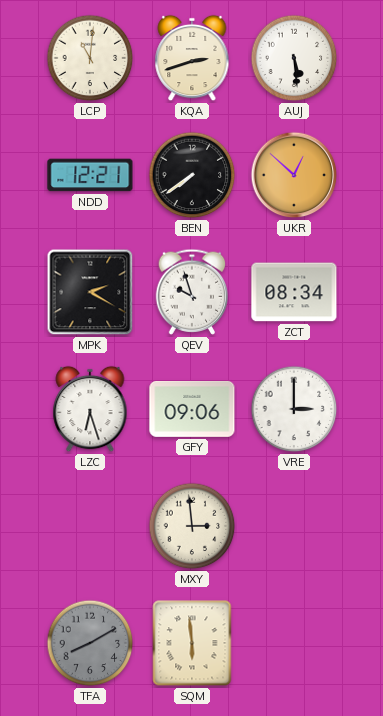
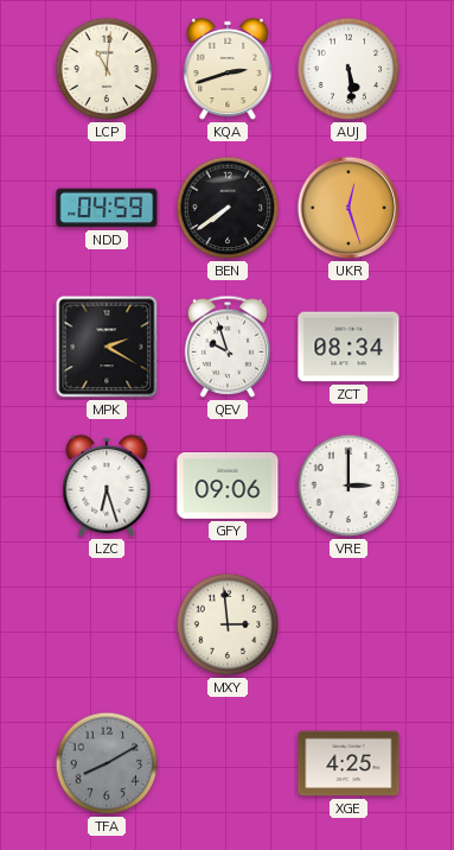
NDD: 12:21 -> 04:59 (107, 208)
UKR: 12:52 -> 12:27 (349, 208)
SQM: 5:59 -> none (192, 643)
XGE: none -> 4:25 (349, 763)
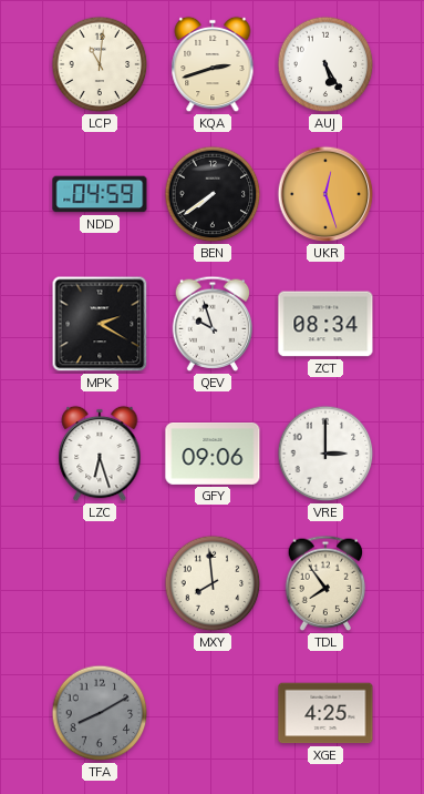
AUJ: 5:29 -> 5:25 (325, 64)
MXY: 2:59 -> 7:59 (213, 583)
TDL: none -> 7:54 (325, 583)
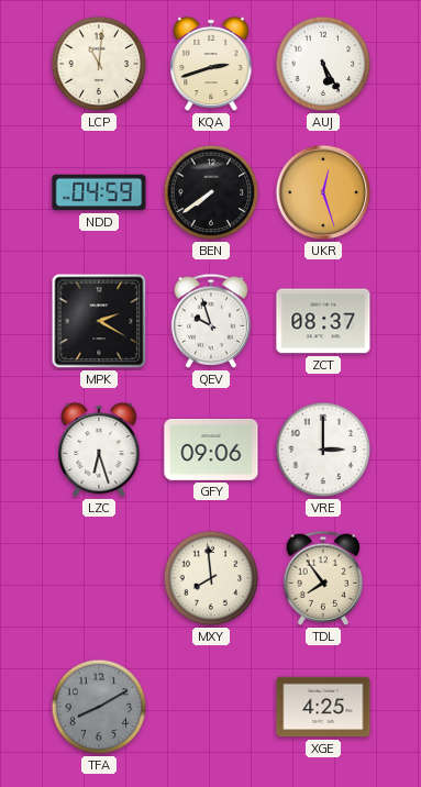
ZCT: 08:34 -> 08:37 (323, 321)
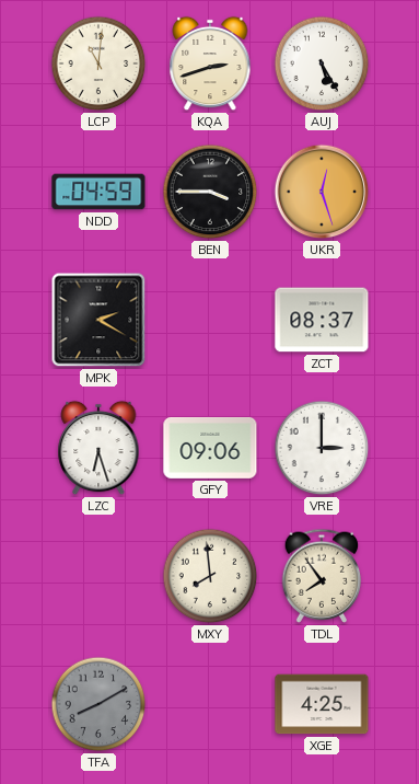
BEN: 7:39 -> 3:45 (210, 192)
QEV: 9:57 -> none (211, 321)
